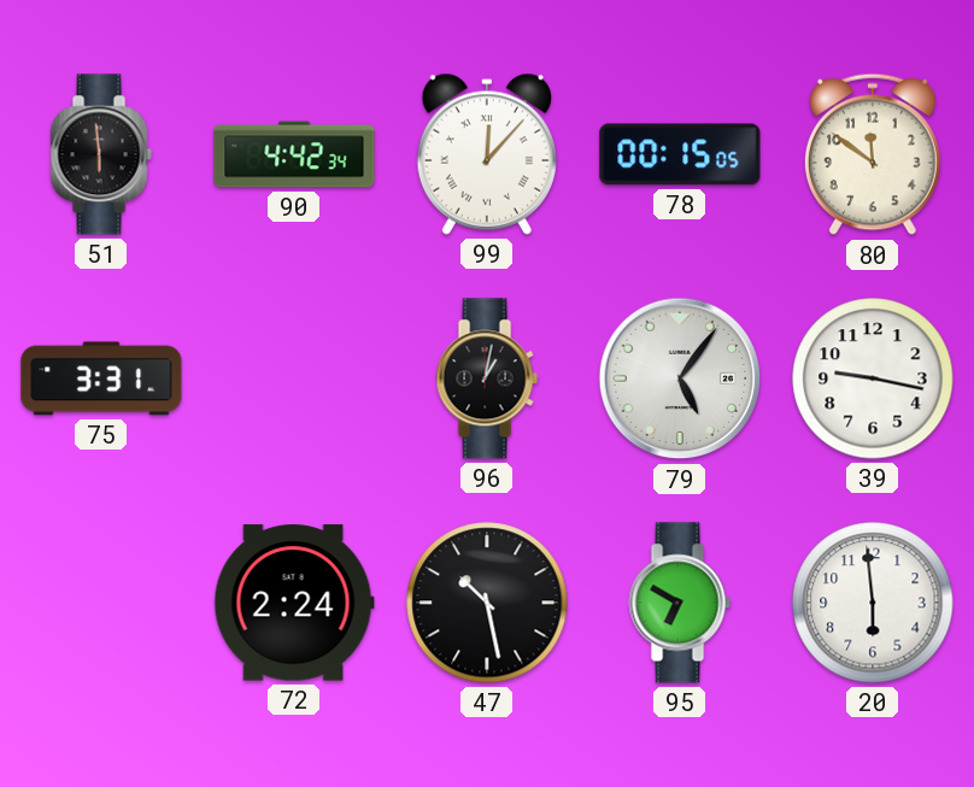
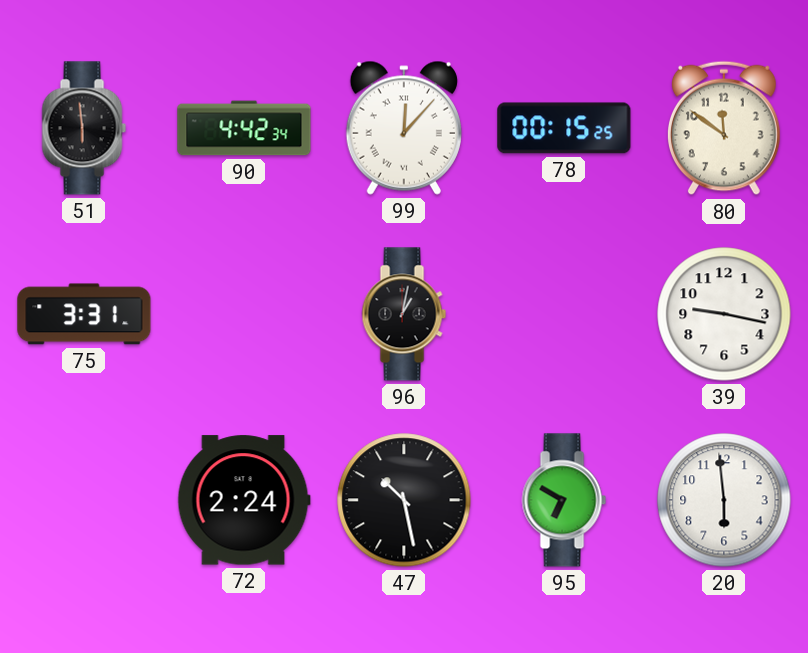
78: 00:15:05 -> 00:15:25 (564, 128)
79: 5:06 -> none (680, 378)
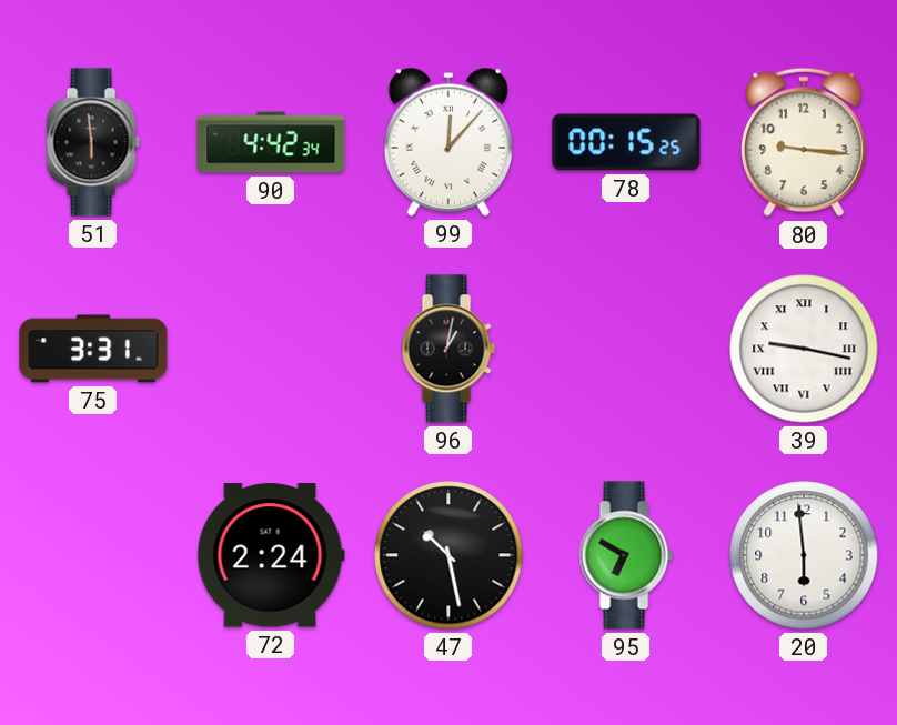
80: 11:51 -> 9:16 (804, 142)
39 numerals: Arabic -> Roman (804, 349)
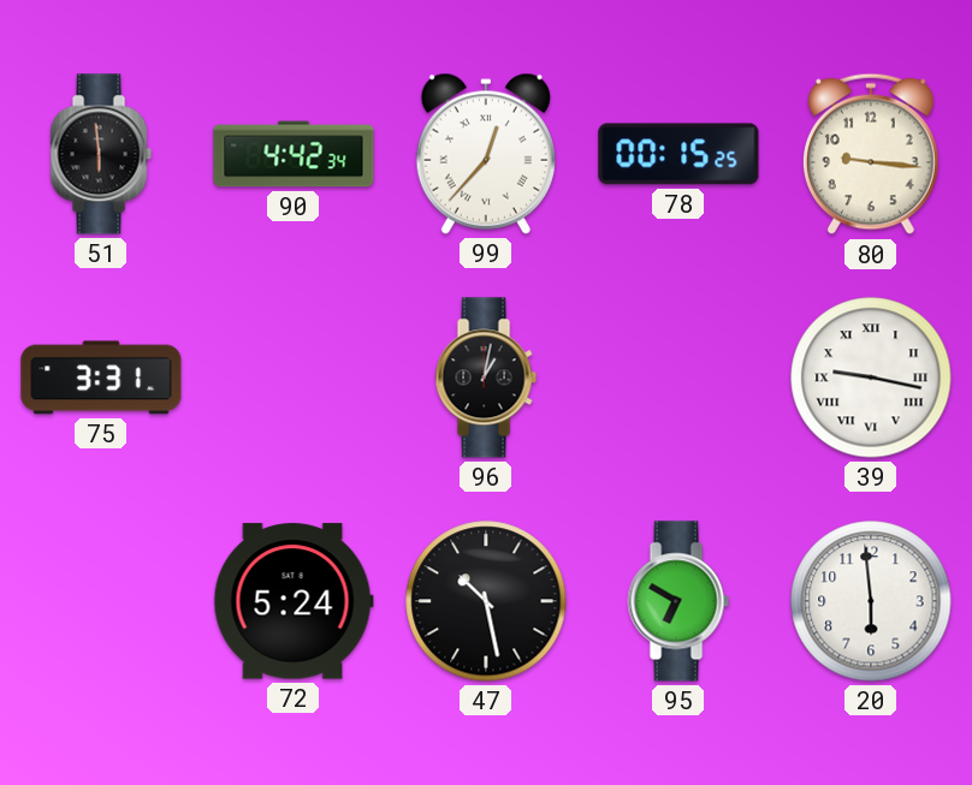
99: 12:07 -> 12:37 (486, 154)
72: 2:24 -> 5:24 (294, 601)
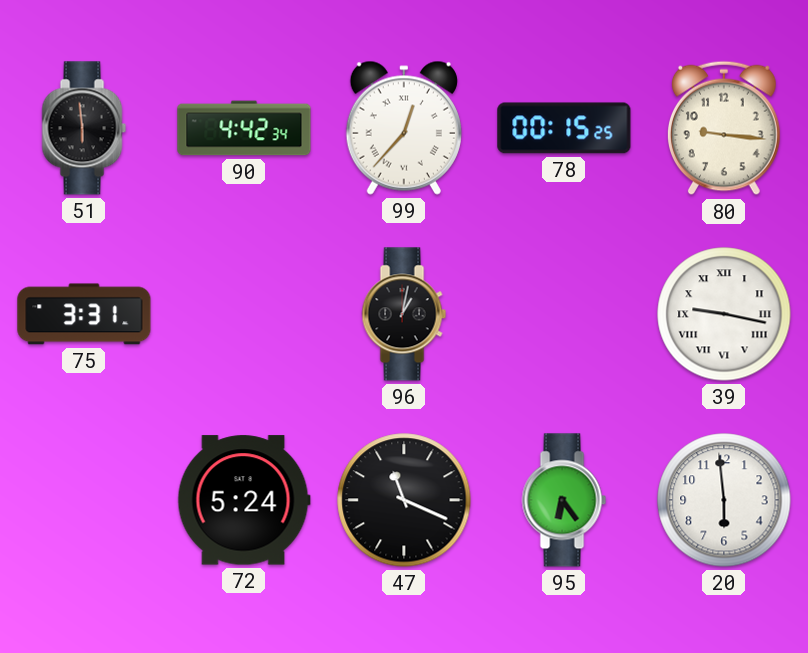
47: 10:28 -> 11:19 (404, 500)
95: 6:50 -> 6:24 (564, 500)
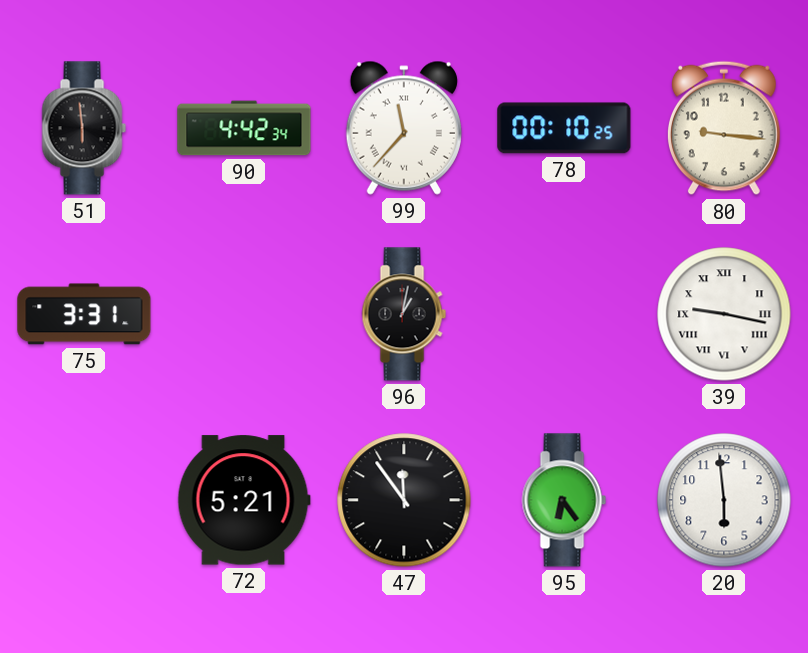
99: 12:37 -> 11:37 (404, 128)
78: 00:15 -> 00:10 (564, 128)
72: 5:24 -> 5:21 (244, 500)
47: 11:19 -> 11:54 (404, 500)
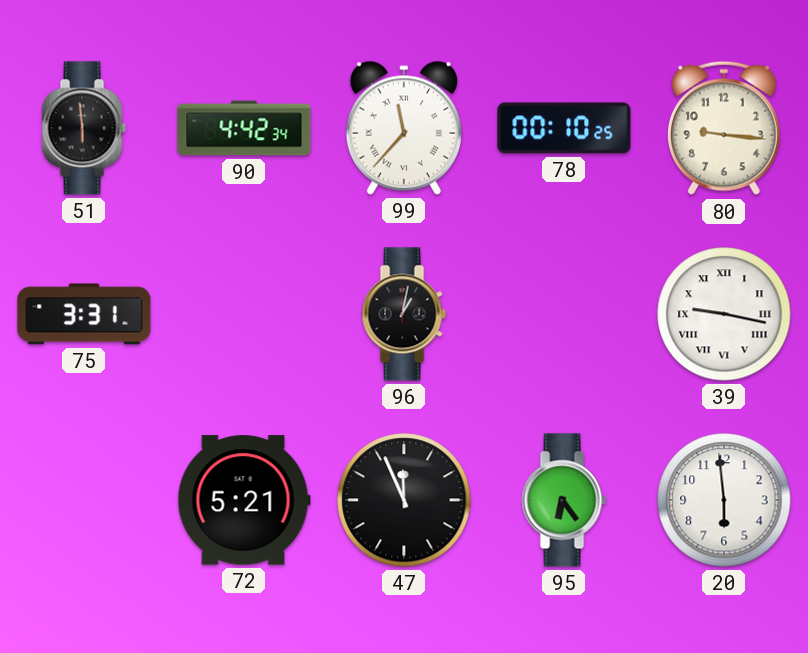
47: 11:54 -> 11:56 (404, 500)
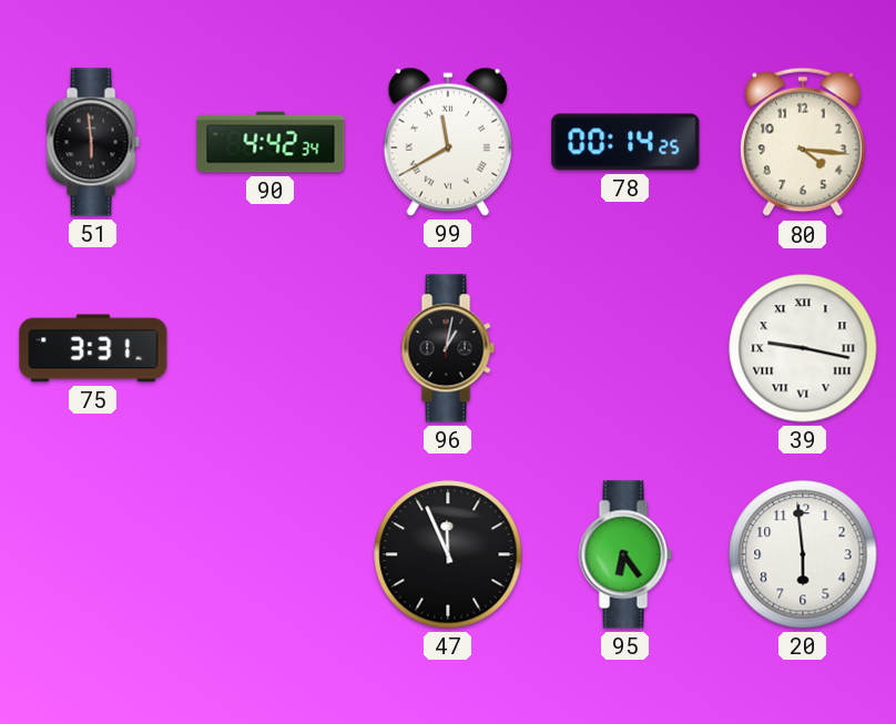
99: 11:37 -> 11:40 (448, 142)
78: 00:10 -> 00:14 (625, 142)
80: 9:16 -> 4:16 (803, 142)
72: 5:21 -> none (244, 500)
